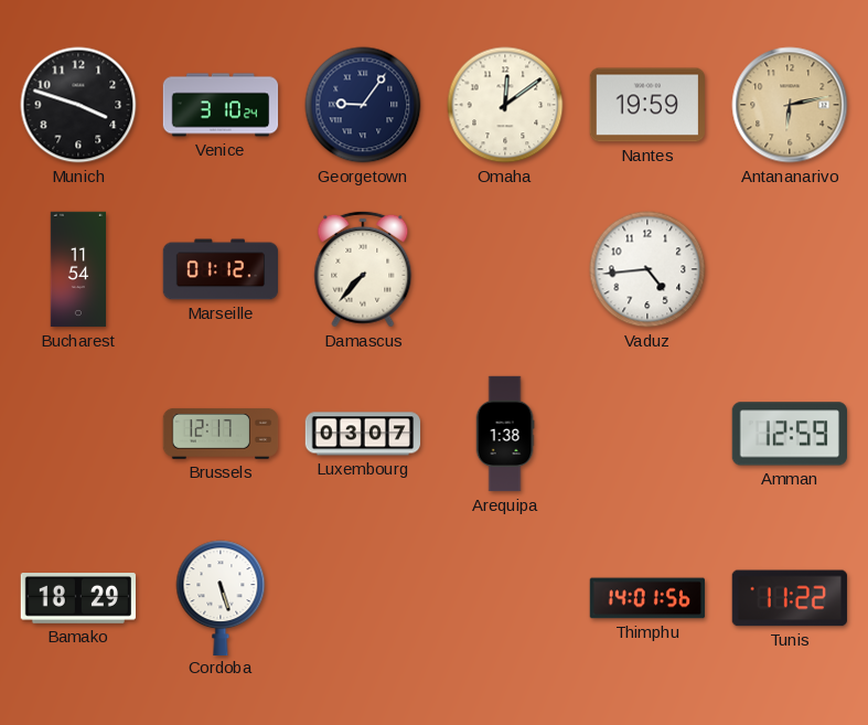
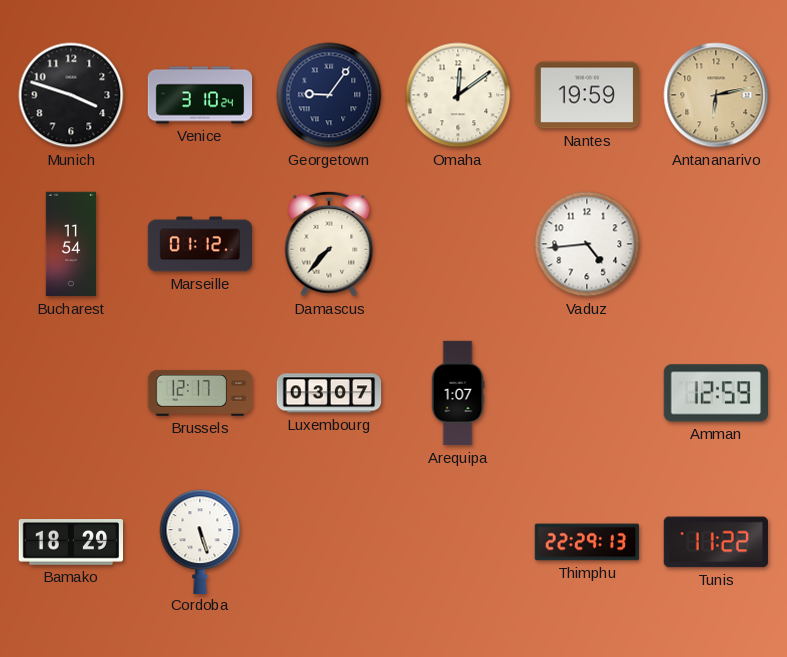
Arequipa: 1:38 -> 1:07 (458, 393)
Thimphu: 14:01 -> 22:29 (587, 542)
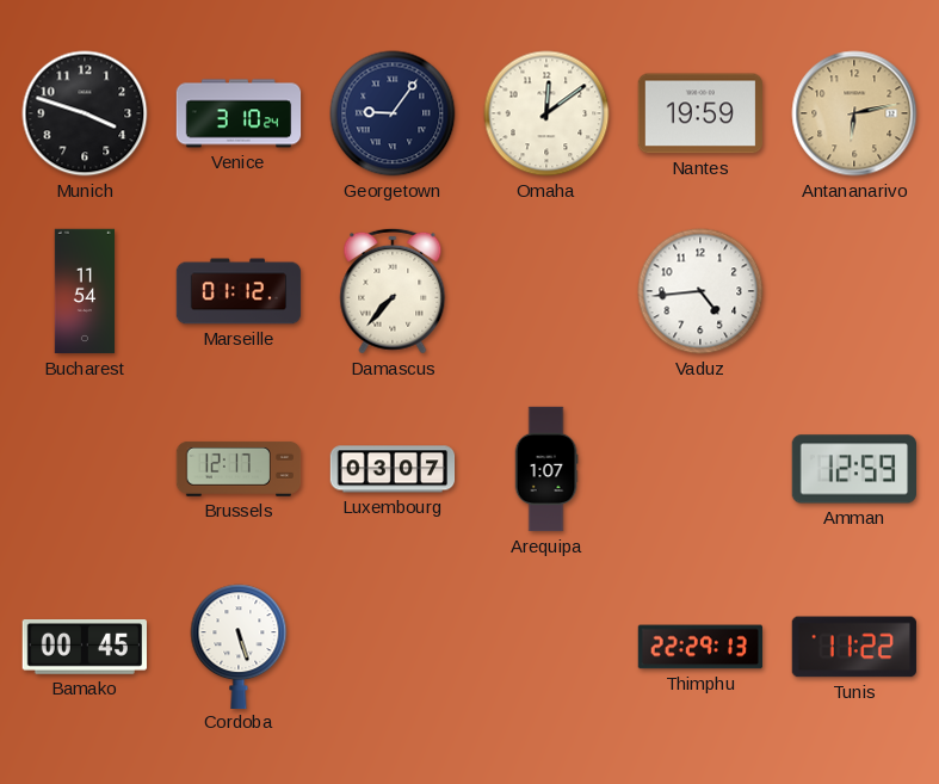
Bamako: 18:29 -> 00:45 (84, 648)
